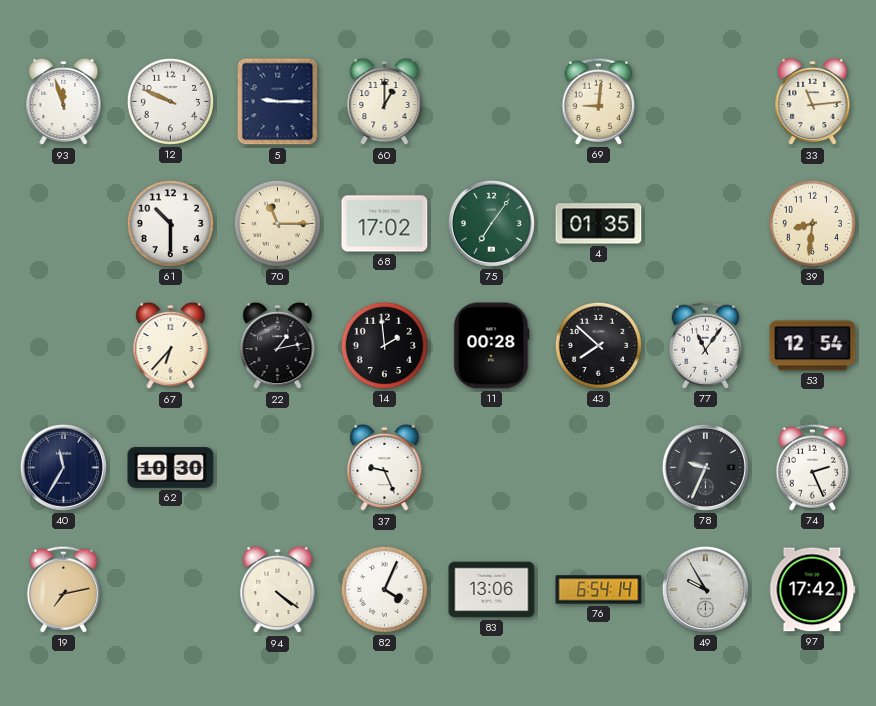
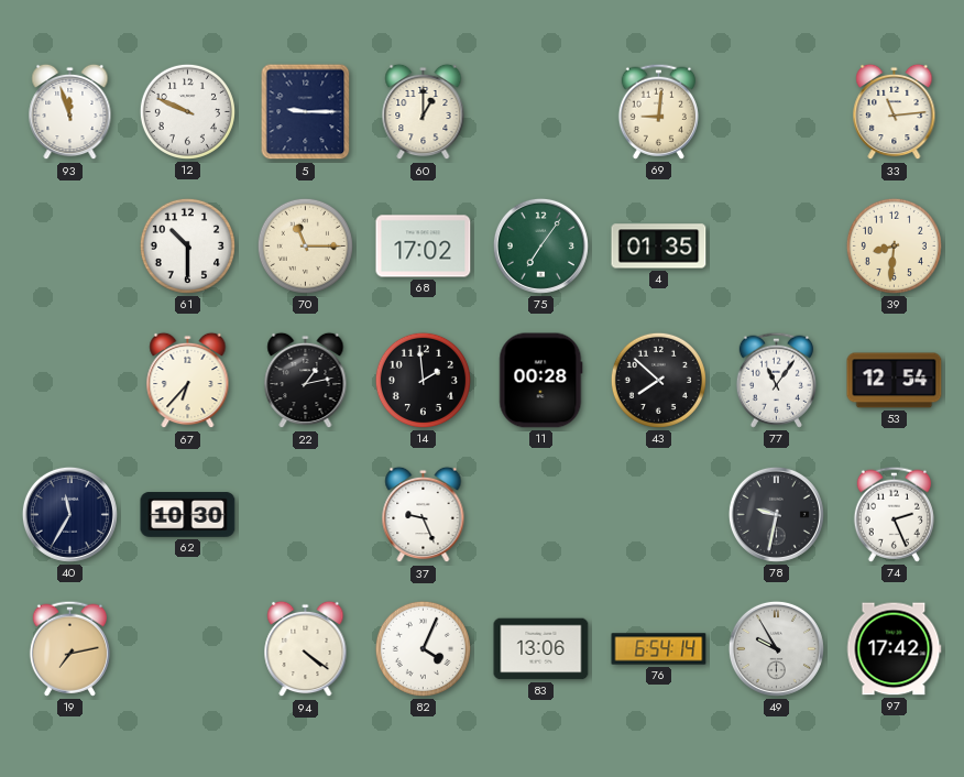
78: 9:34 -> 9:32 (776, 514)
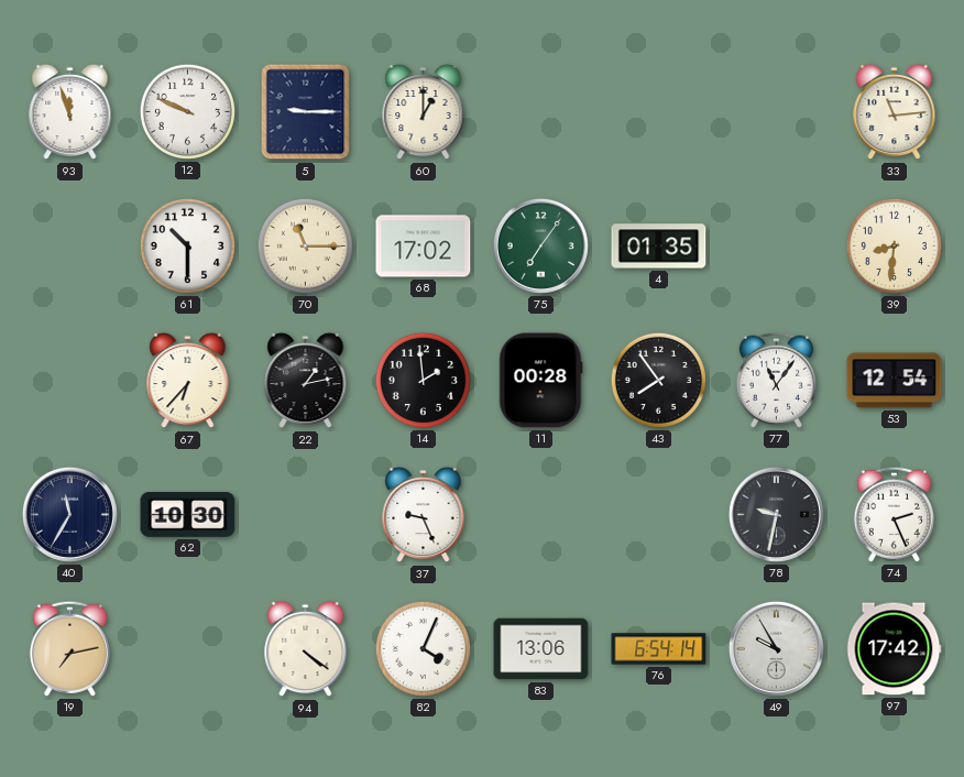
69: 9:01 -> none (658, 111)
43: 7:52 -> 7:54 (658, 380)
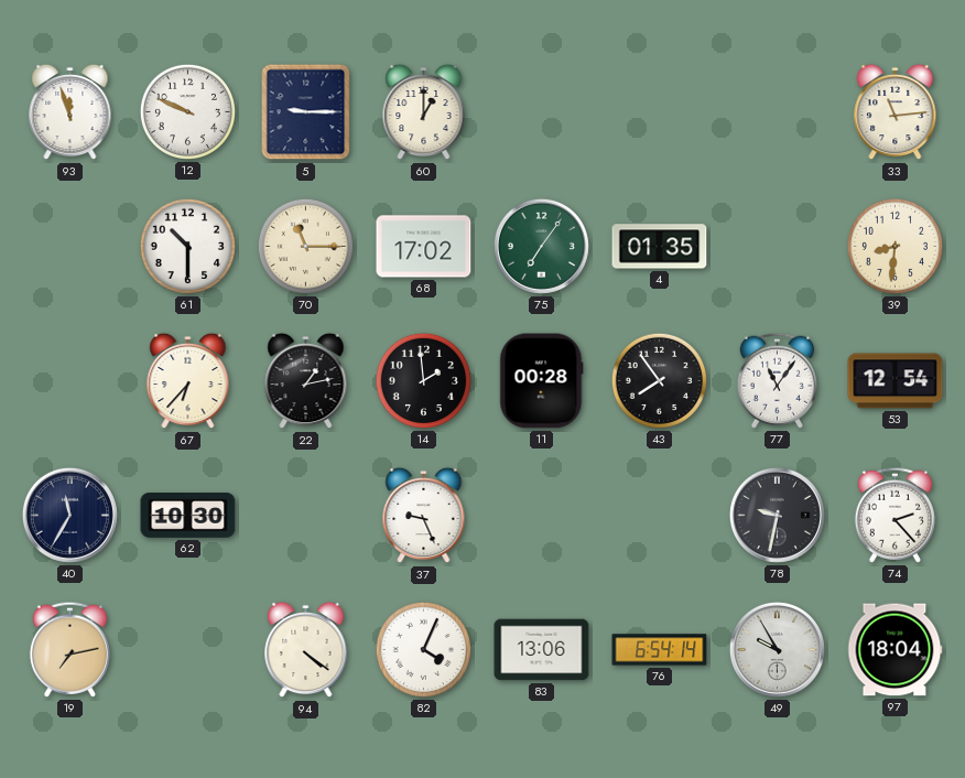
74: 2:26 -> 2:23 (894, 515)
97: 17:42 -> 18:04 (894, 650)
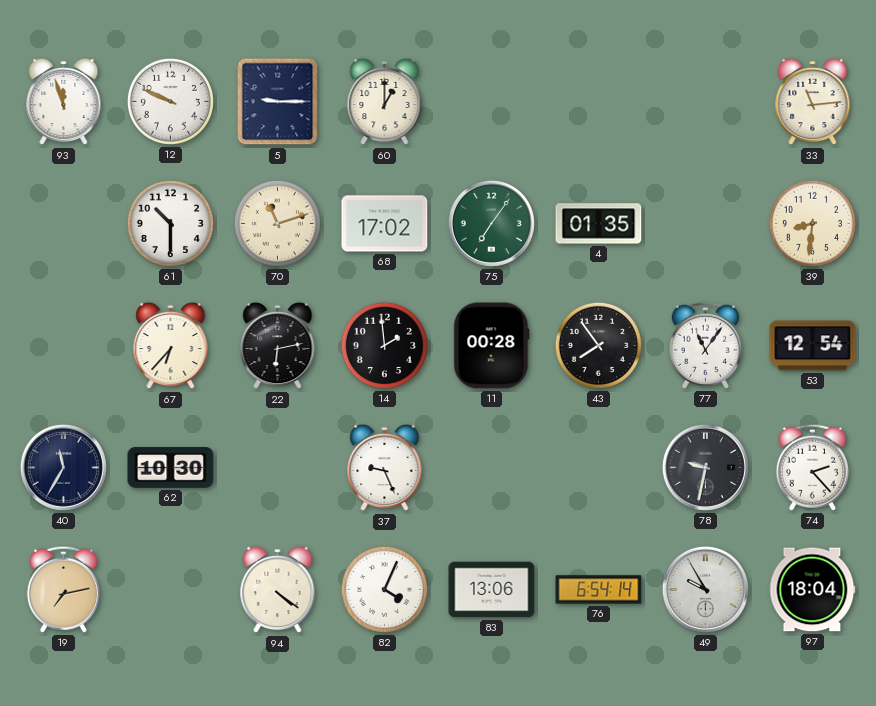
70: 11:15 -> 11:12 (277, 223)
22: 1:13 -> 6:13 (278, 346)
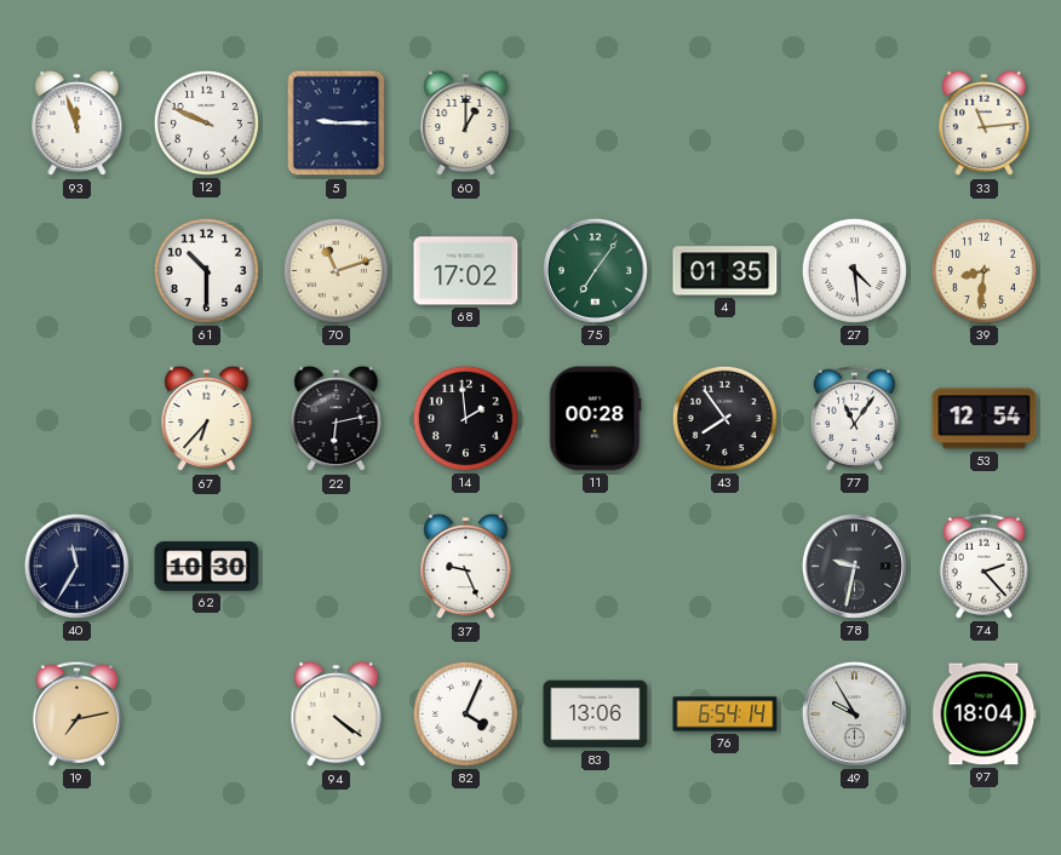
27: none -> 4:29 (854, 270)
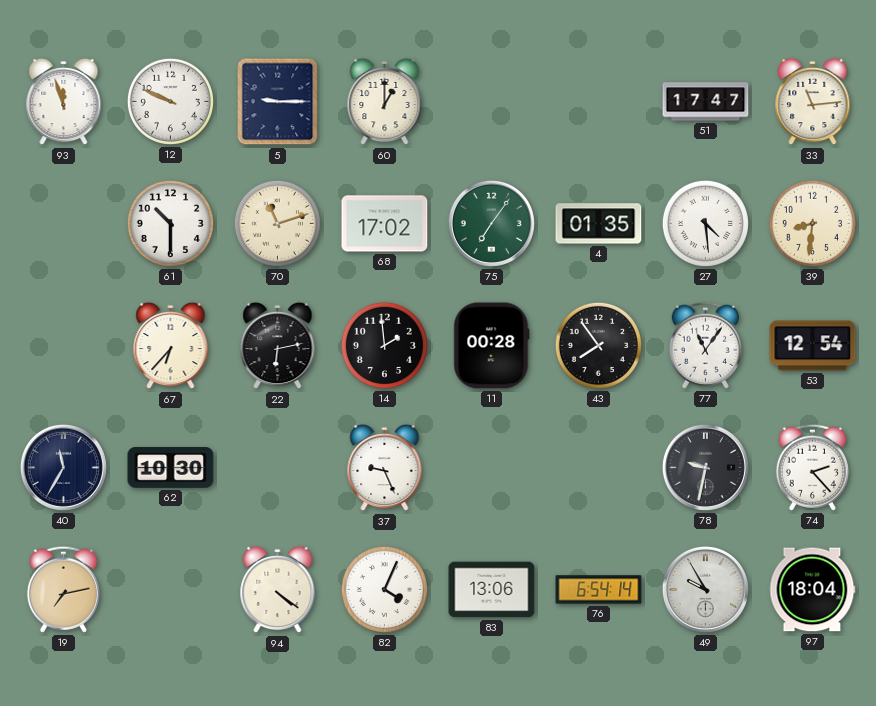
51: none -> 17:47 (706, 102)
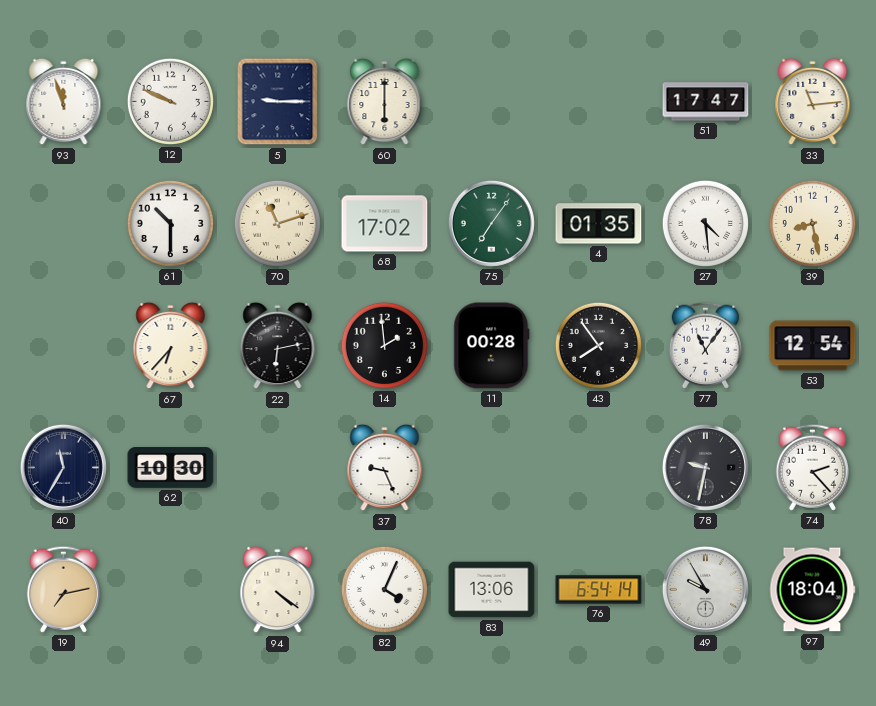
60: 1:00 -> 6:00 (385, 102)
39: 8:31 -> 8:28 (812, 223)
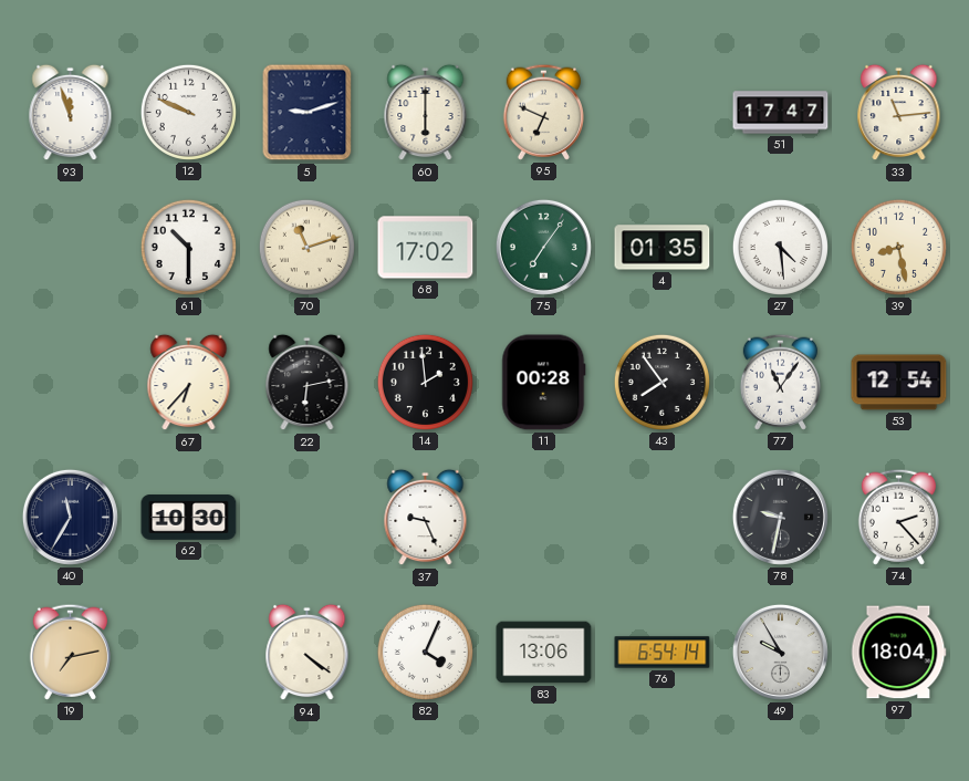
5: 9:15 -> 9:12 (308, 113)
95: none -> 6:49 (543, 112)
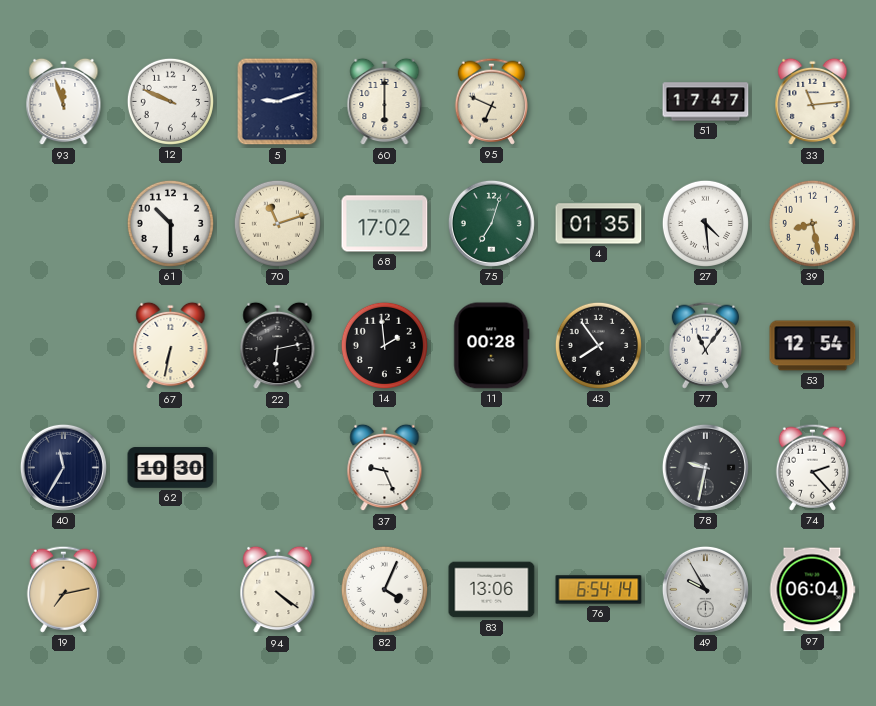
75: 7:06 -> 7:03 (491, 223)
67: 6:37 -> 6:32 (171, 346)
97: 18:04 -> 06:04 (812, 590)
